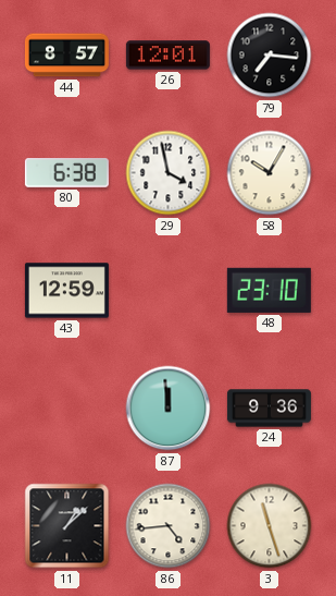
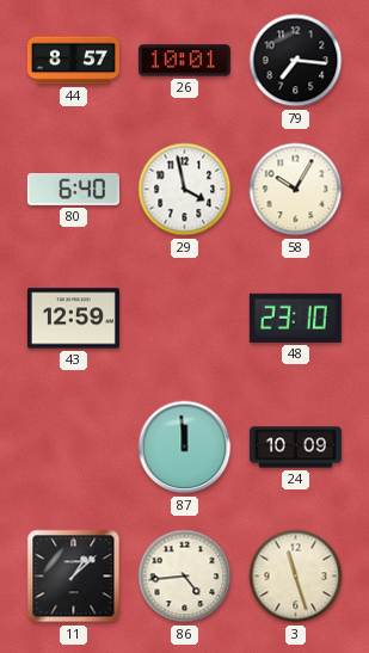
26: 12:01 -> 10:01 (184, 61)
80: 6:38 -> 6:40 (73, 190)
24: 9:36 -> 10:09 (295, 448)
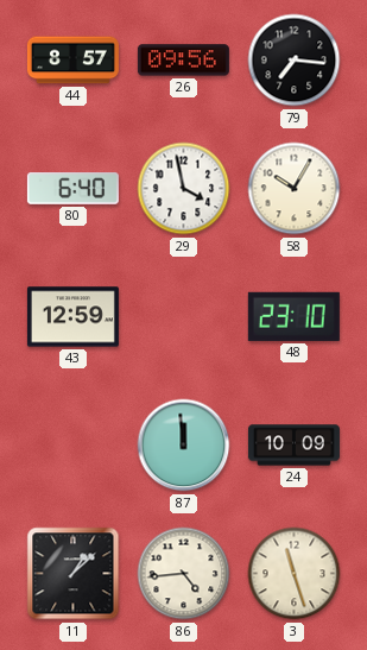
26: 10:01 -> 09:56 (183, 61)
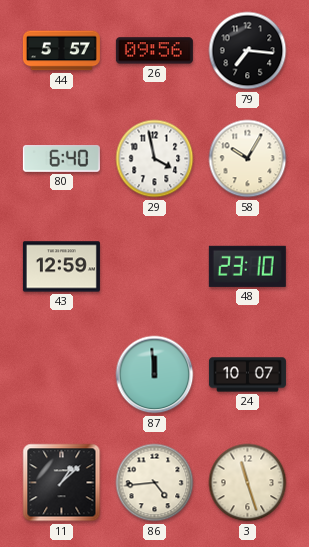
44: 8:57 -> 5:57 (61, 51)
24: 10:09 -> 10:07 (247, 375)
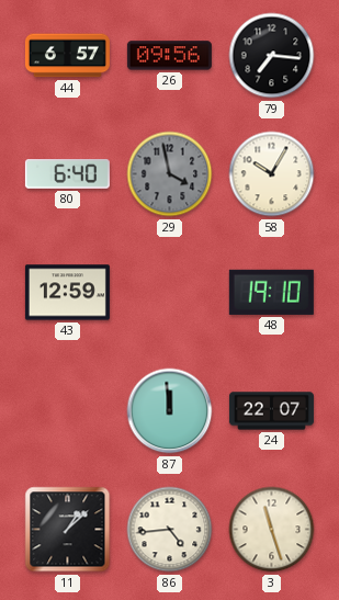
44: 5:57 -> 6:57 (67, 56)
29 dial: white -> grey (170, 174)
48: 23:10 -> 19:10 (271, 292)
24: 10:07 -> 22:07 (271, 411)
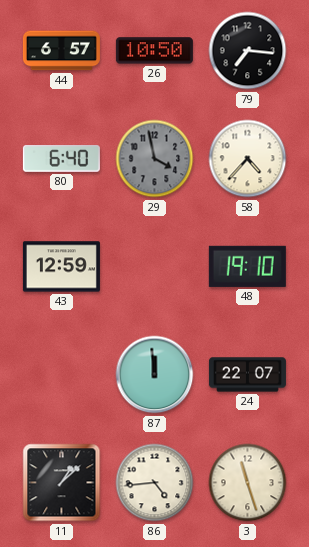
26: 09:56 -> 10:50 (154, 51)
58: 10:05 -> 4:37 (248, 159)
